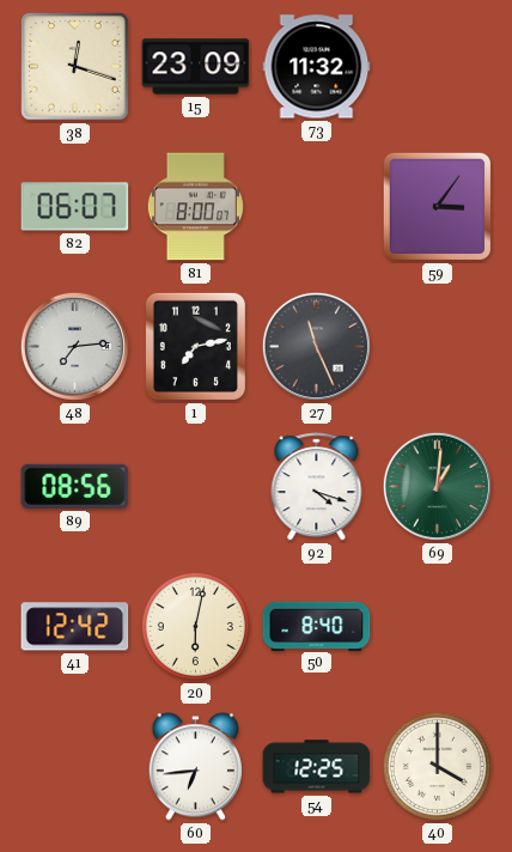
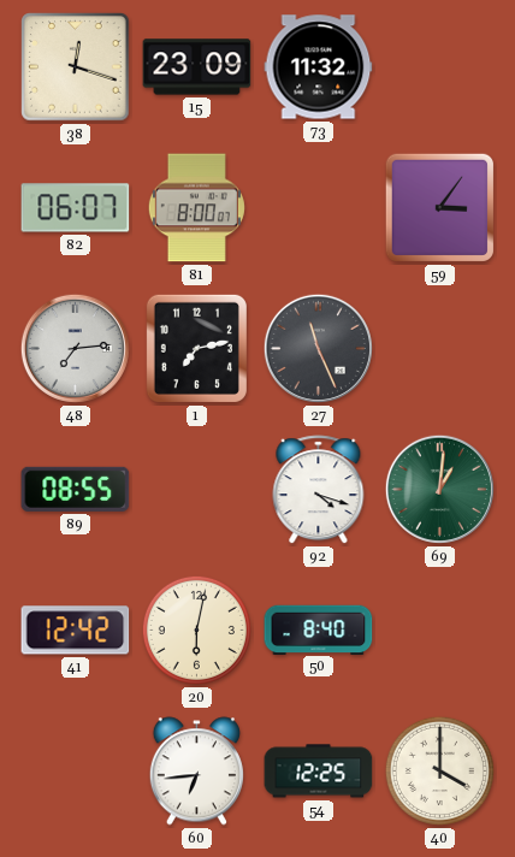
89: 08:56 -> 08:55 (76, 489)
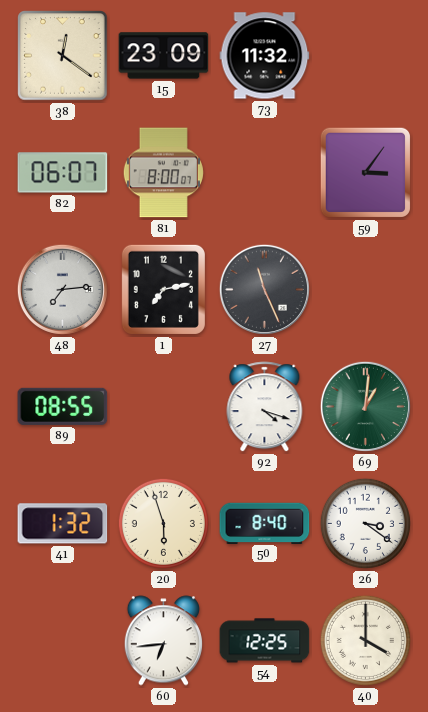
38: 12:18 -> 12:21 (63, 56)
41: 12:42 -> 1:32 (63, 524)
20: 6:02 -> 5:57 (163, 523)
26: none -> 3:21 (365, 523)
